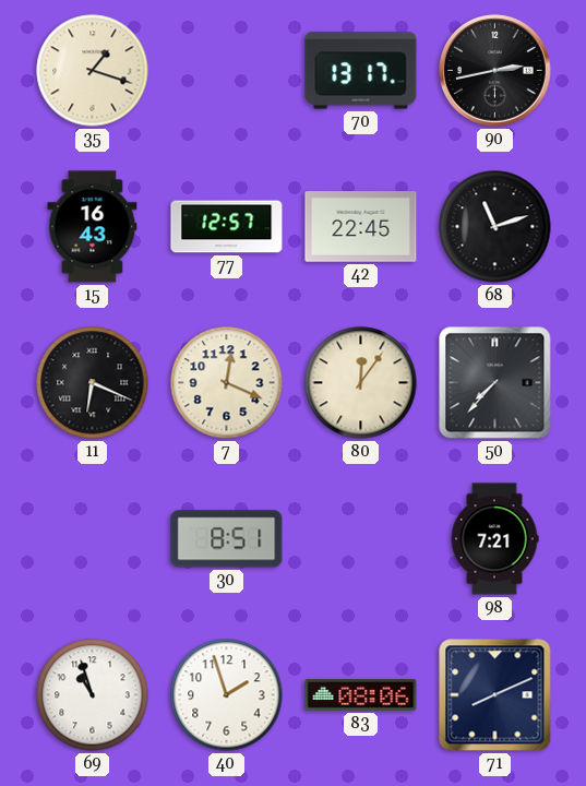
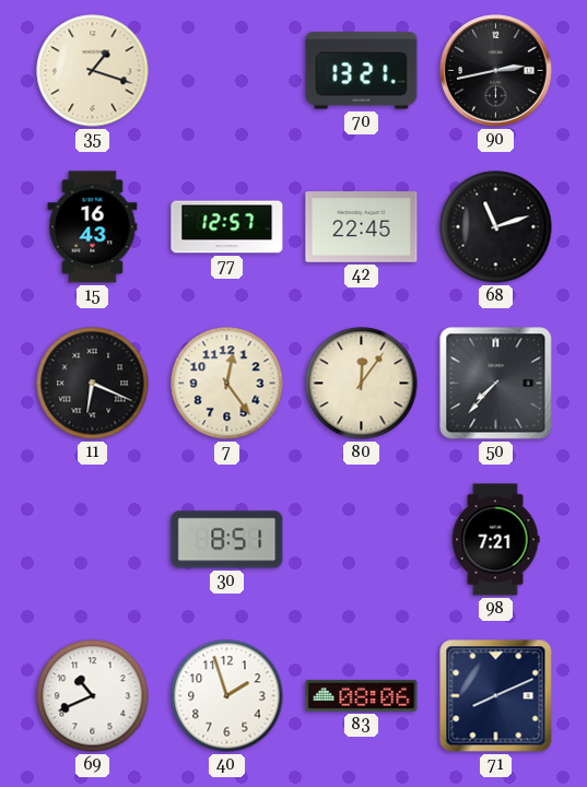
70: 13:17 -> 13:21 (362, 71)
7: 12:19 -> 12:24 (227, 384)
69: 10:57 -> 10:41 (93, 696)
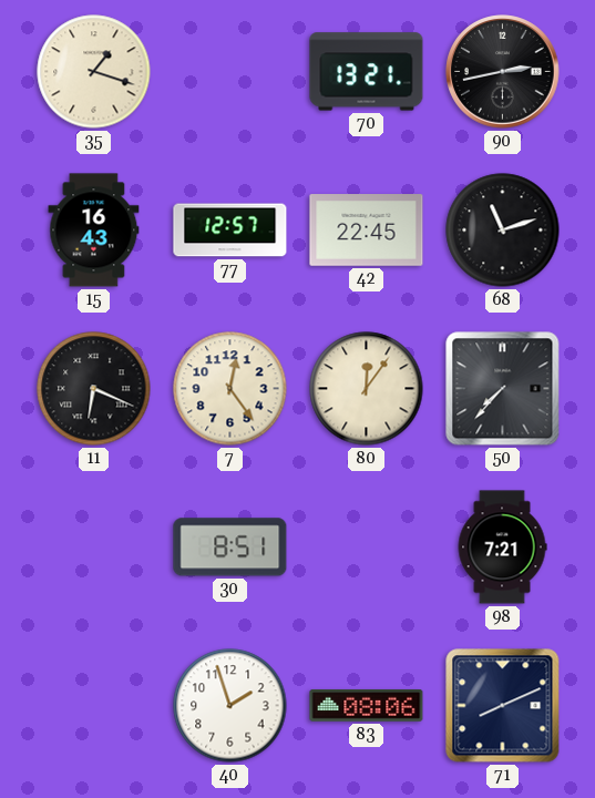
69: 10:41 -> none (93, 696)
